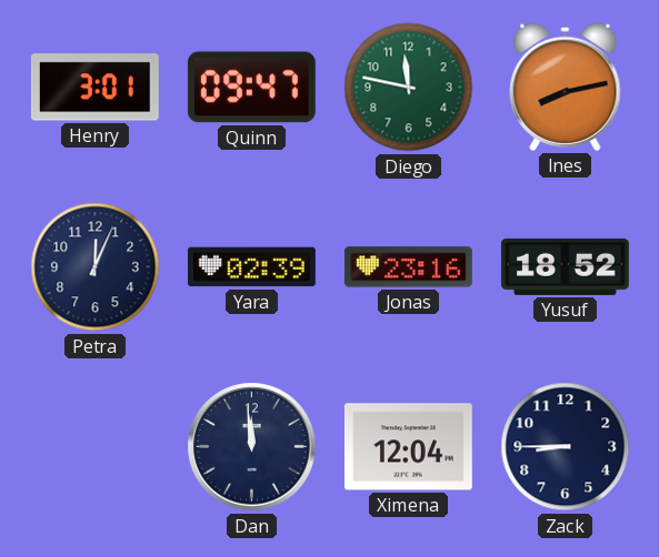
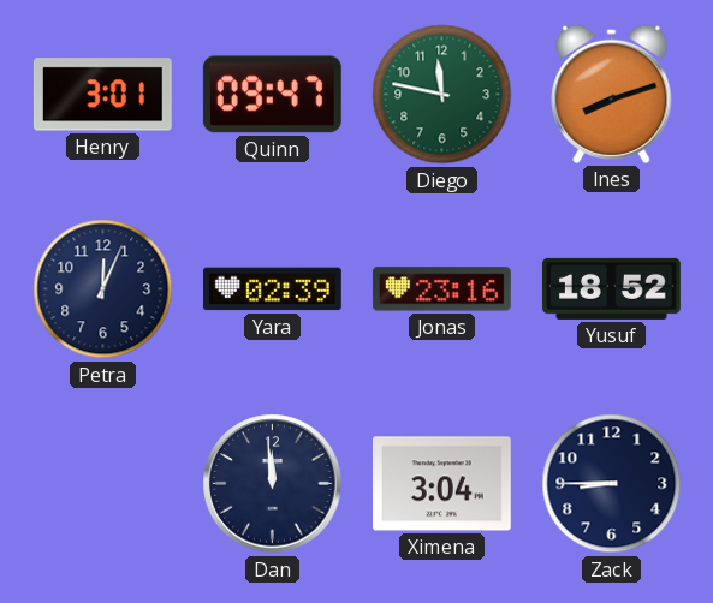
Ines: 8:13 -> 8:12 (612, 94)
Ximena: 12:04 -> 3:04 (441, 484)
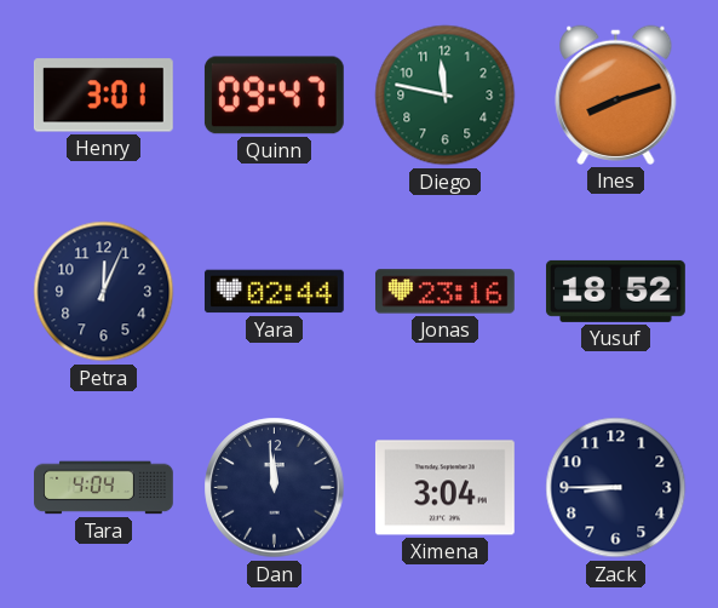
Yara: 02:39 -> 02:44 (274, 292)
Tara: none -> 4:04 (104, 488)
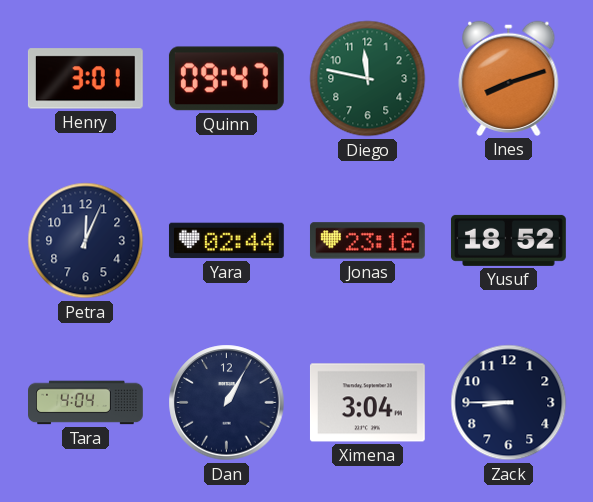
Dan: 11:59 -> 1:05 (227, 403)
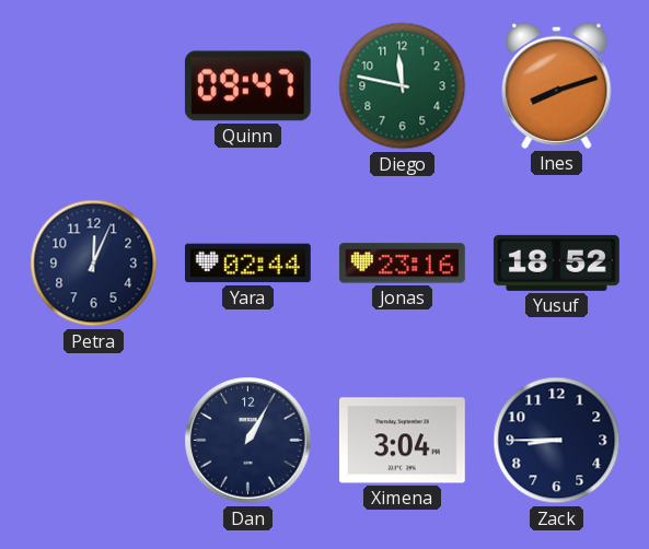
Henry: 3:01 -> none (85, 79)
Tara: 4:04 -> none (86, 403)
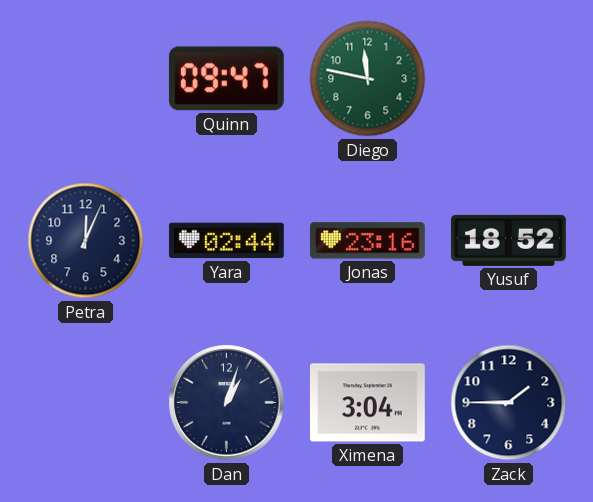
Ines: 8:12 -> none (557, 85)
Dan: 1:05 -> 1:03 (227, 403)
Zack: 8:45 -> 1:45 (509, 403)
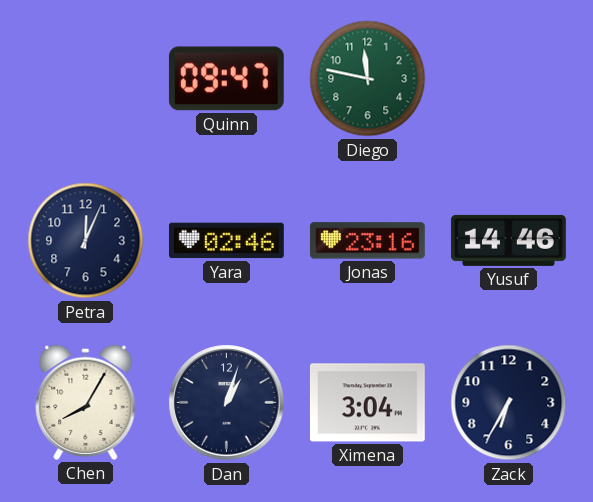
Yara: 02:44 -> 02:46 (226, 241)
Yusuf: 18:52 -> 14:46 (508, 240)
Chen: none -> 8:05 (86, 402)
Zack: 1:45 -> 6:35 (509, 403)
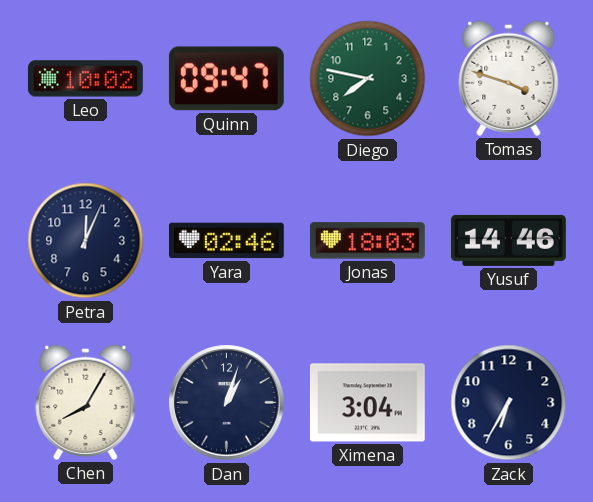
Leo: none -> 10:02 (85, 79)
Diego: 11:47 -> 7:47 (368, 79)
Tomas: none -> 3:48 (509, 78)
Jonas: 23:16 -> 18:03 (367, 241)
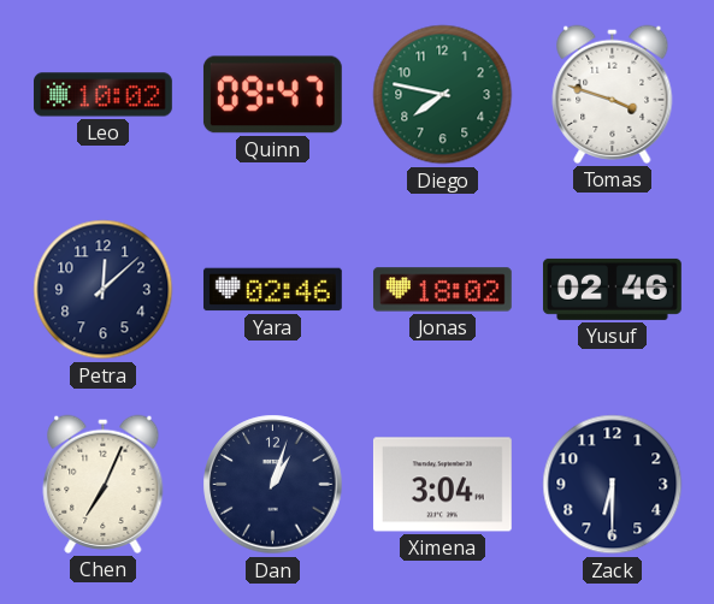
Petra: 12:04 -> 12:08 (104, 290)
Jonas: 18:03 -> 18:02 (442, 290)
Yusuf: 14:46 -> 02:46 (612, 289)
Chen: 8:05 -> 7:04 (104, 484)
Zack: 6:35 -> 6:30 (613, 485)
